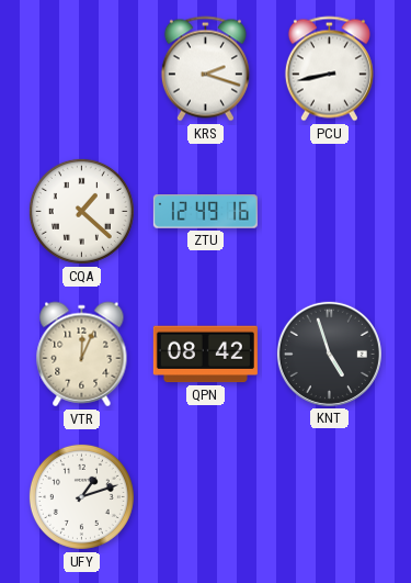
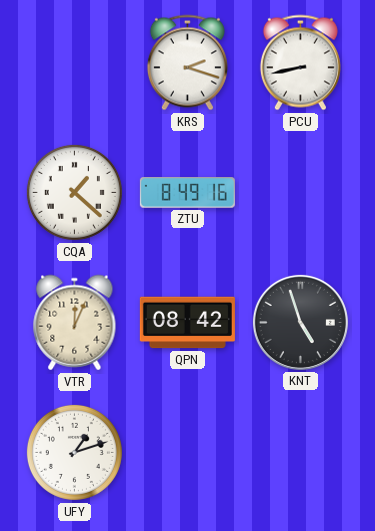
ZTU: 12:49 -> 8:49 (187, 193)
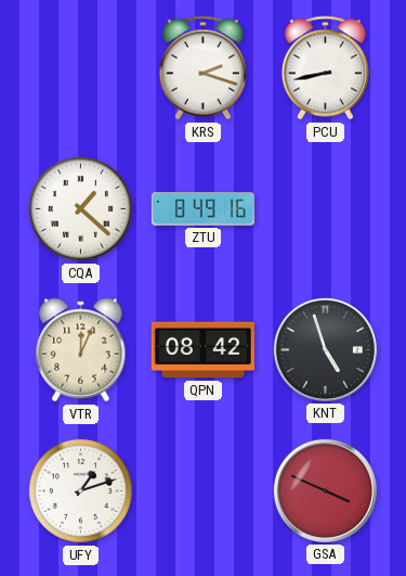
GSA: none -> 3:49 (325, 490)
